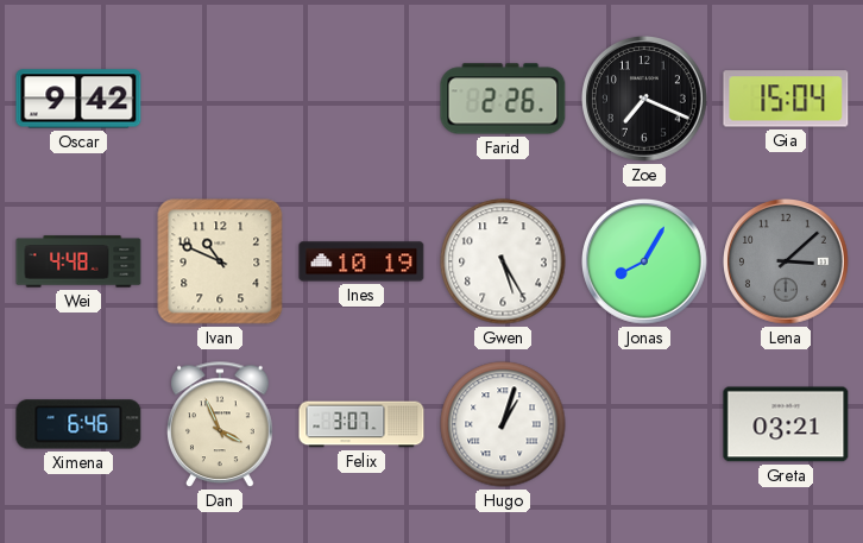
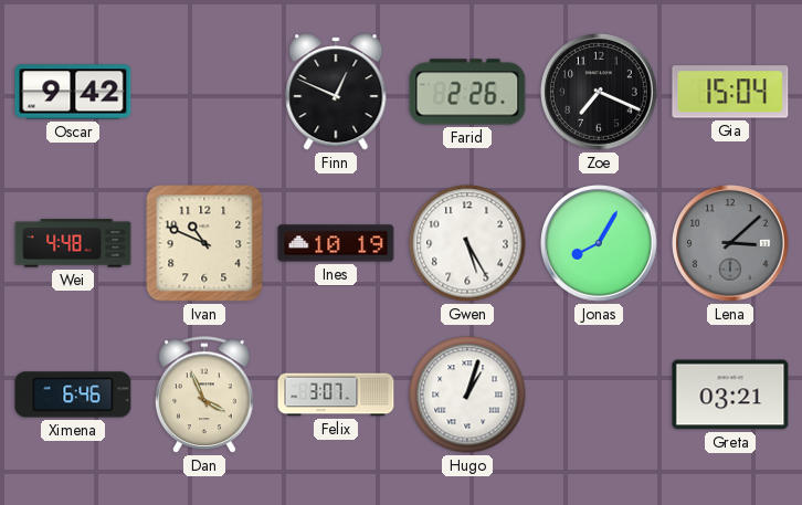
Finn: none -> 12:49 (336, 92)
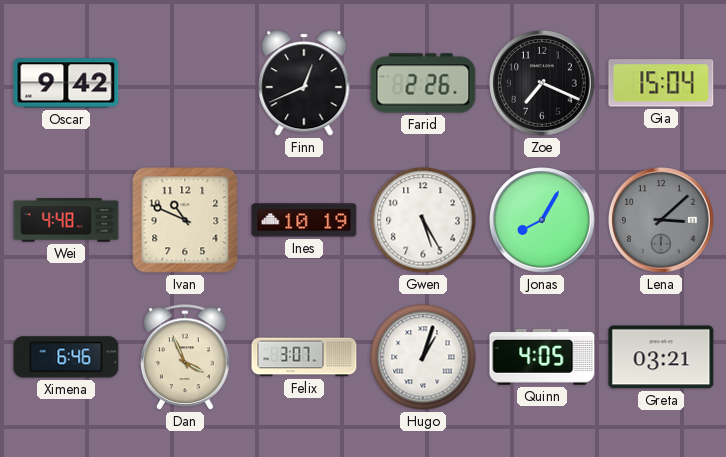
Finn: 12:49 -> 12:41 (304, 83)
Quinn: none -> 4:05 (542, 357)
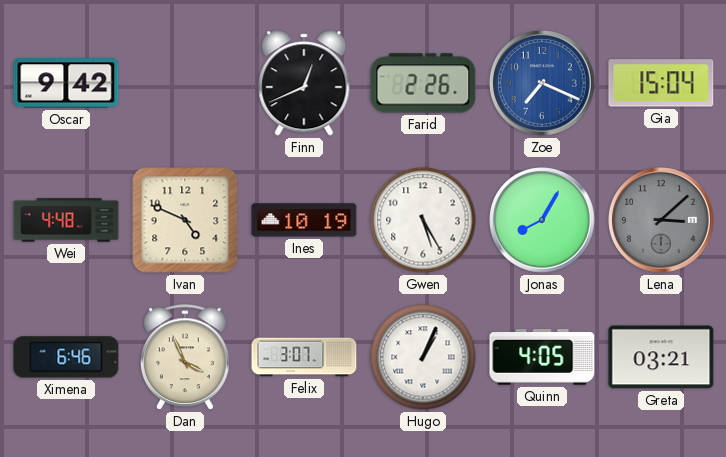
Zoe dial: black -> blue (543, 84)
Ivan: 10:49 -> 4:49 (185, 220)
Hugo: 1:03 -> 1:04 (423, 357)
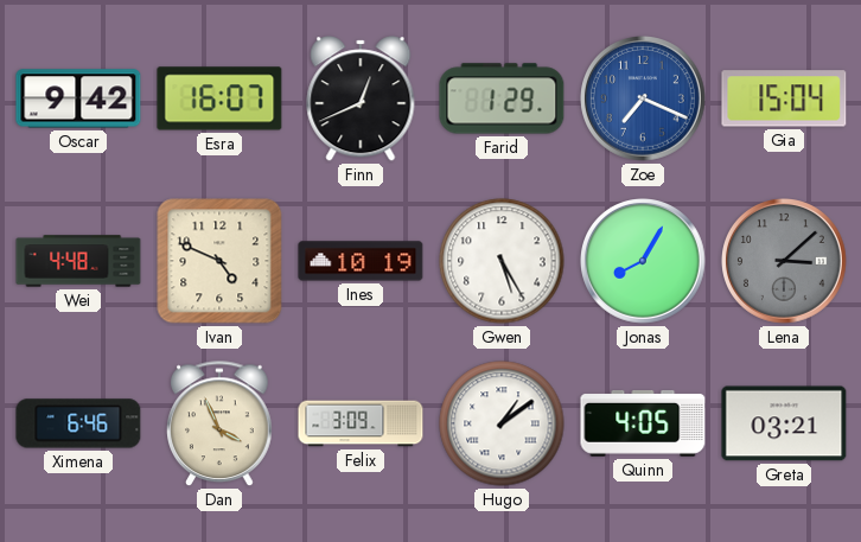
Esra: none -> 16:07 (219, 98)
Farid: 2:26 -> 1:29 (502, 98)
Felix: 3:07 -> 3:09 (361, 423)
Hugo: 1:04 -> 1:09 (502, 423)
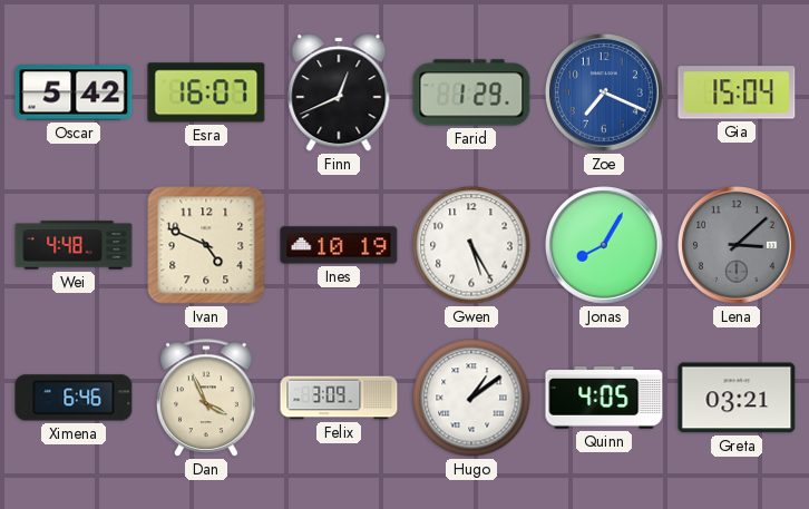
Oscar: 9:42 -> 5:42 (74, 92)
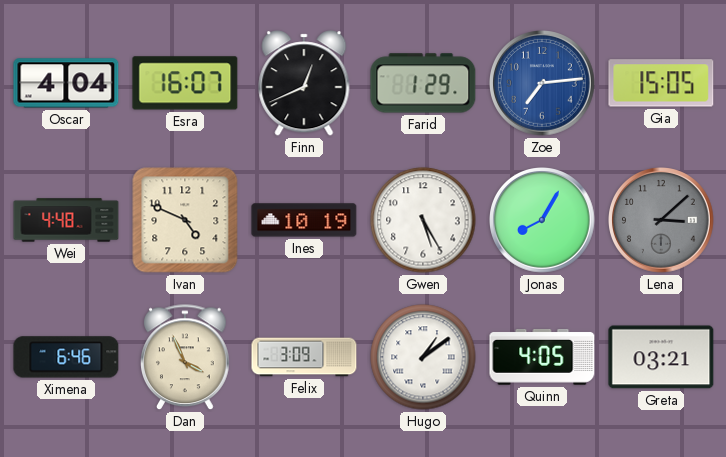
Oscar: 5:42 -> 4:04 (66, 83)
Zoe: 7:19 -> 7:14 (543, 84)
Gia: 15:04 -> 15:05 (661, 83)
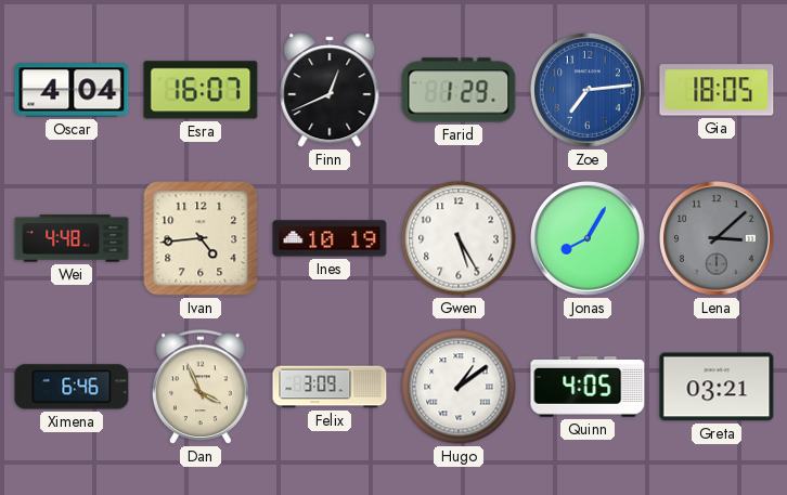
Gia: 15:05 -> 18:05 (717, 90)
Ivan: 4:49 -> 4:44 (201, 238)
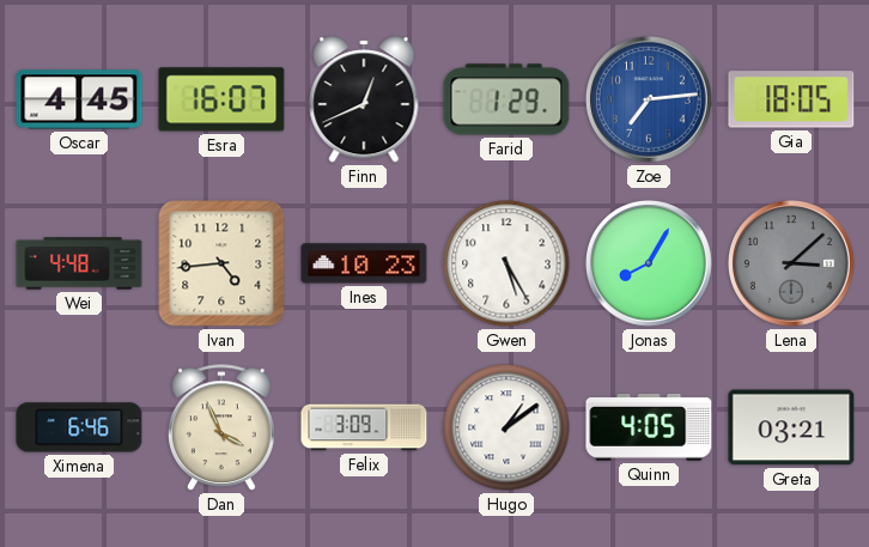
Oscar: 4:04 -> 4:45 (79, 99)
Ines: 10:19 -> 10:23 (364, 263)
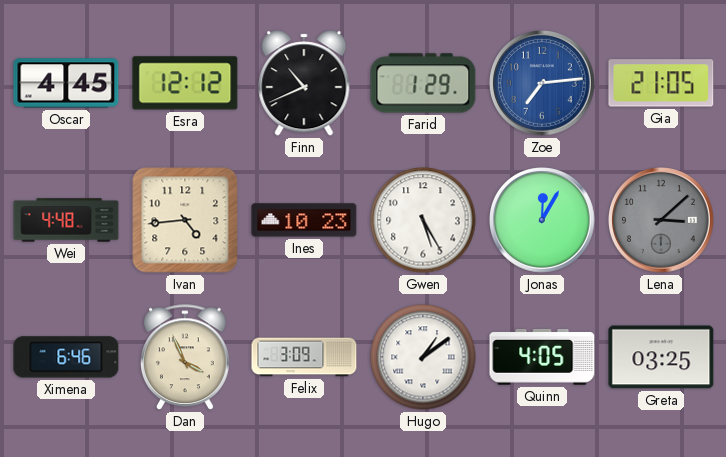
Esra: 16:07 -> 12:12 (185, 83)
Finn: 12:41 -> 10:41 (304, 83)
Gia: 18:05 -> 21:05 (661, 83)
Jonas: 8:05 -> 12:05 (543, 221)
Greta: 03:21 -> 03:25 (661, 357)
